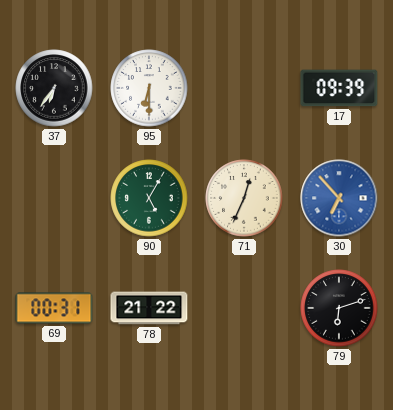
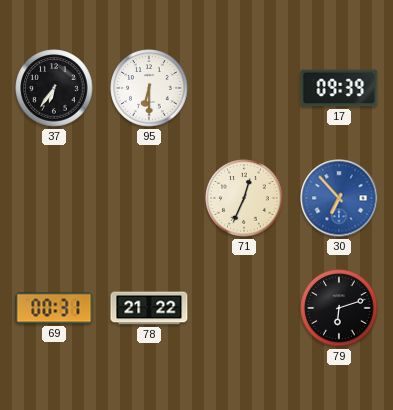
90: 5:05 -> none (149, 198)
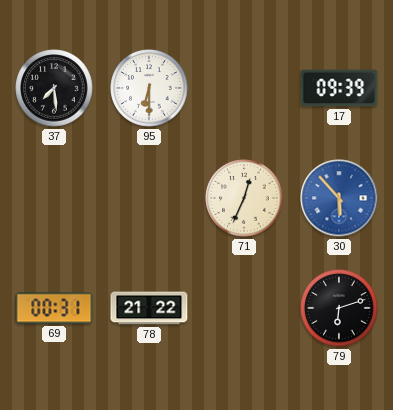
37: 6:36 -> 7:29 (54, 88)
30: 6:53 -> 5:53 (339, 198)
